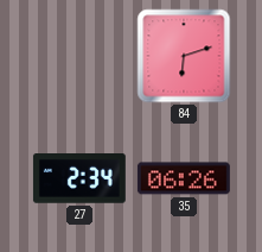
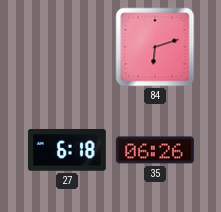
27: 2:34 -> 6:18 (67, 151)
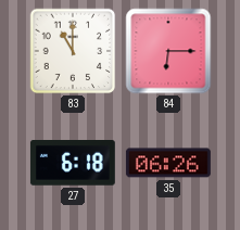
83: none -> 11:00 (73, 51)
84: 6:12 -> 6:15 (168, 51)
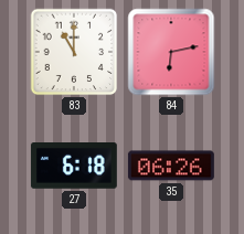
84: 6:15 -> 6:13 (171, 52)
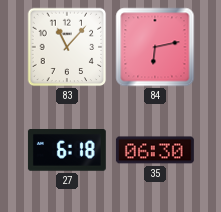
83: 11:00 -> 11:07 (67, 47)
35: 06:26 -> 06:30 (155, 150)
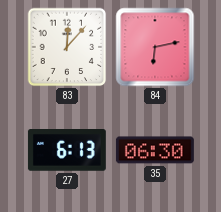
83: 11:07 -> 12:07 (67, 47)
27: 6:18 -> 6:13 (67, 151)
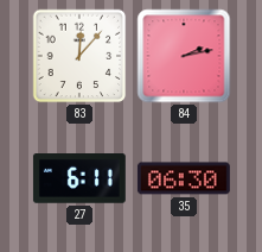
84: 6:13 -> 2:13 (184, 56)
27: 6:13 -> 6:11 (79, 179)
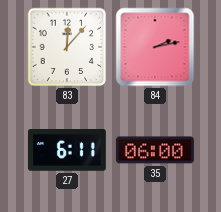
35: 06:30 -> 06:00 (155, 150)
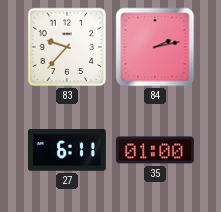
83: 12:07 -> 9:37 (67, 47)
35: 06:00 -> 01:00 (155, 150)
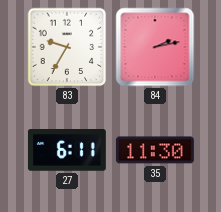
83: 9:37 -> 9:35 (67, 47)
35: 01:00 -> 11:30 (155, 150)
